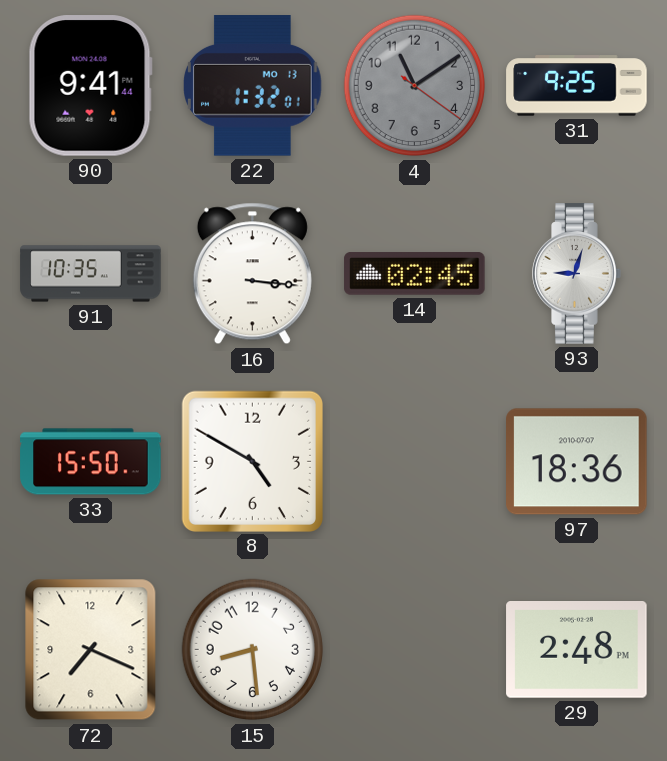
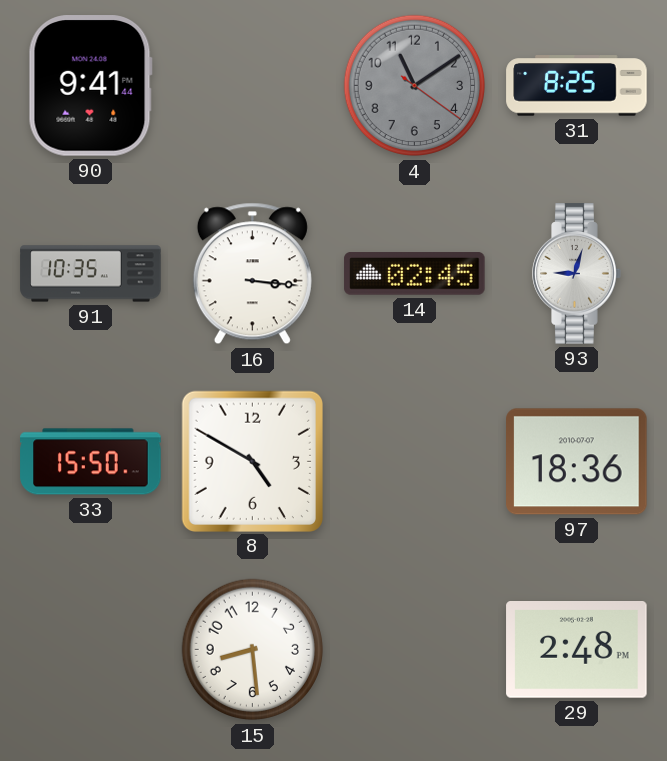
22: 1:32 -> none (253, 86)
31: 9:25 -> 8:25 (577, 86)
72: 7:19 -> none (91, 650)
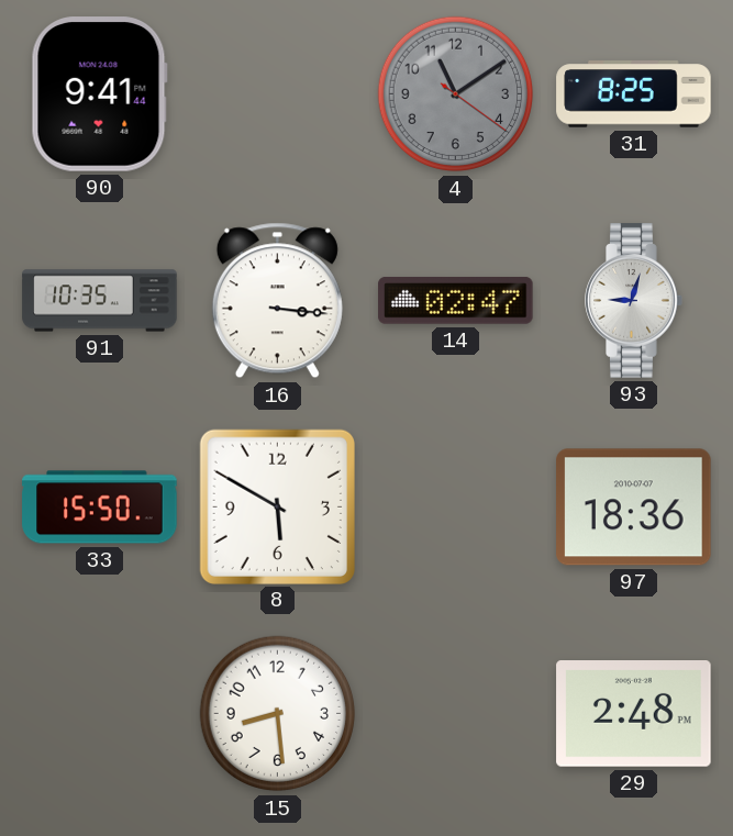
14: 02:45 -> 02:47 (456, 301)
8: 4:50 -> 5:50 (277, 506)
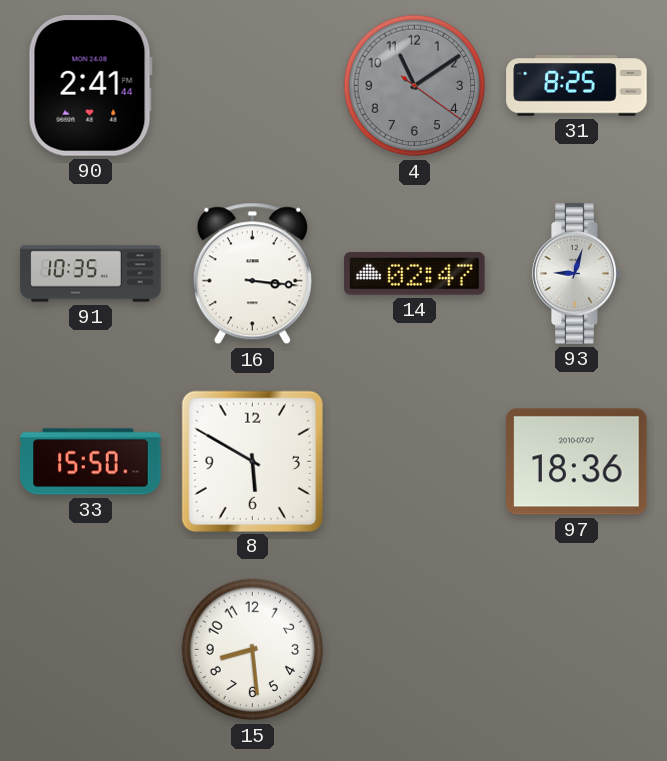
90: 9:41 -> 2:41 (90, 86)
29: 2:48 -> none (634, 714)
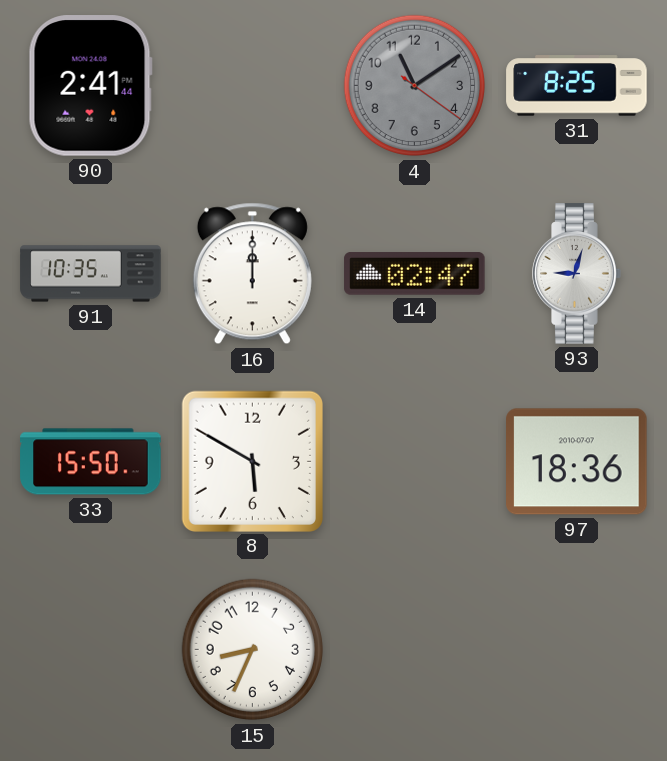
16: 3:16 -> 12:00 (252, 274)
15: 8:29 -> 8:34 (253, 650)
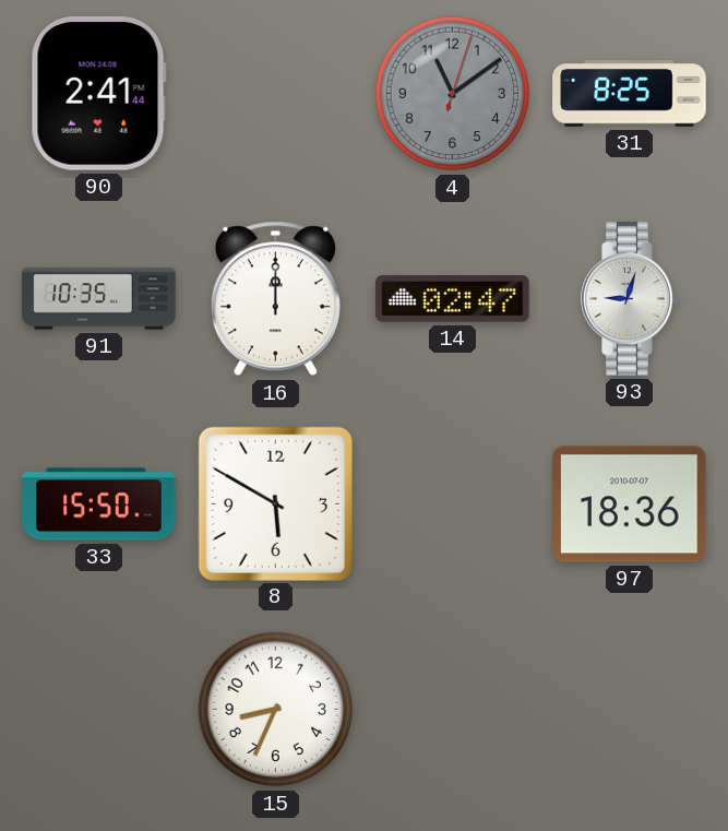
4: 11:09:21 -> 11:09:03 (453, 94)
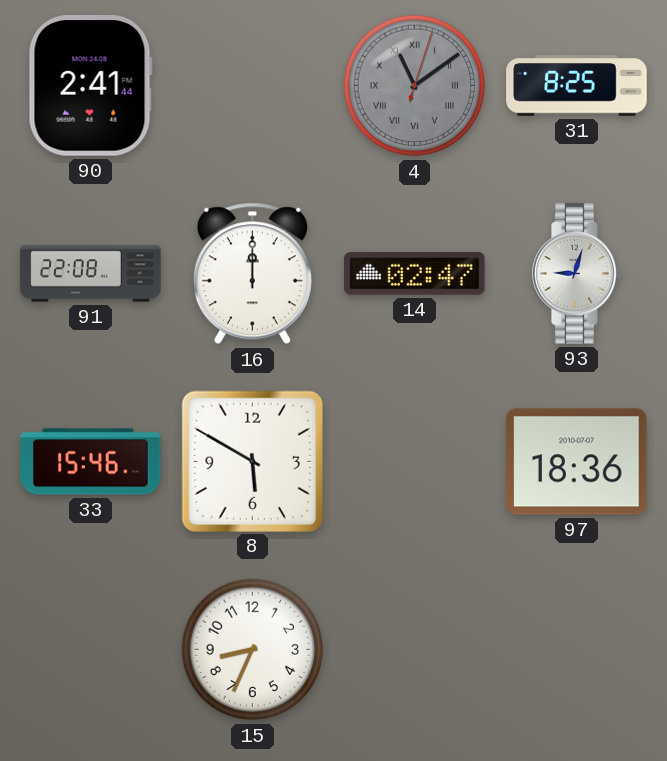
4 numerals: Arabic -> Roman (415, 86)
91: 10:35 -> 22:08 (91, 274)
33: 15:50 -> 15:46 (91, 462)
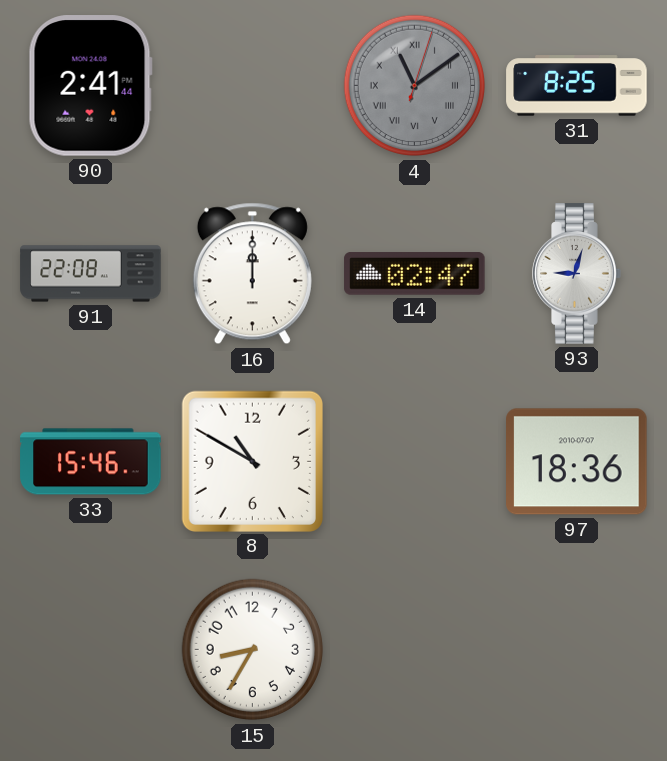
8: 5:50 -> 10:50 (252, 461)
15: 8:34 -> 8:35 (253, 650)
